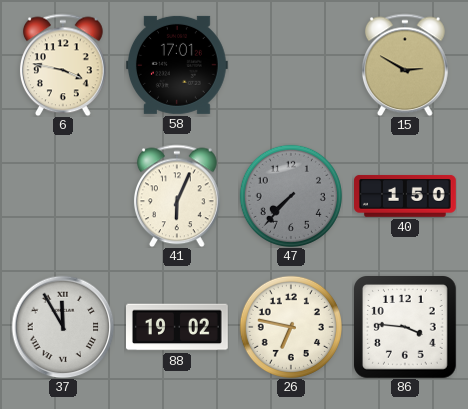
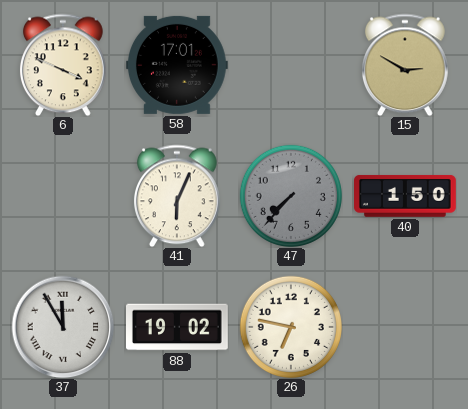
6: 3:47 -> 3:49 (63, 65)
86: 3:46 -> none (405, 327)
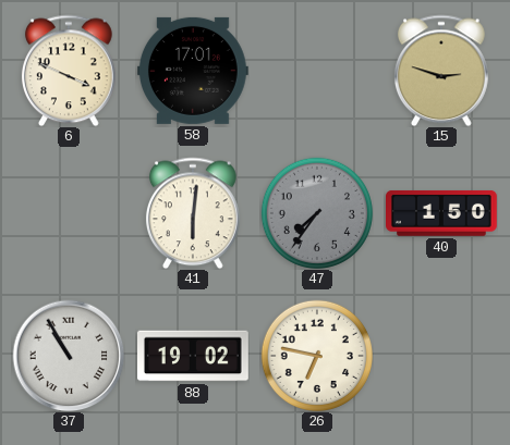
15: 2:50 -> 2:48 (441, 71)
41: 6:04 -> 6:01 (193, 213)
47: 7:37 -> 7:36 (317, 213)
37: 11:55 -> 10:55 (69, 356)
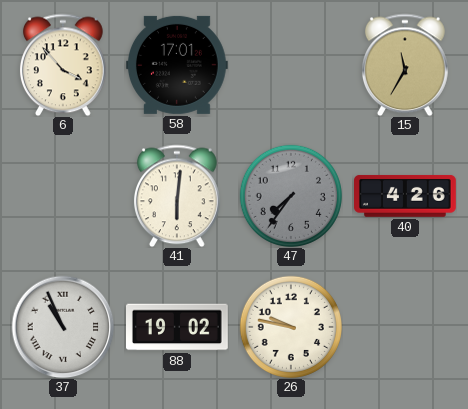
6: 3:49 -> 3:53 (63, 65)
15: 2:48 -> 11:35 (405, 65)
40: 1:50 -> 4:26 (406, 196)
37: 10:55 -> 10:56 (63, 327)
26: 6:47 -> 9:47 (291, 327)
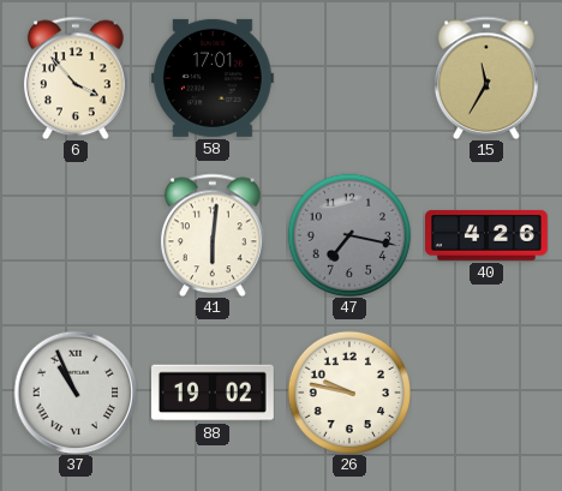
47: 7:36 -> 7:17 (349, 235)
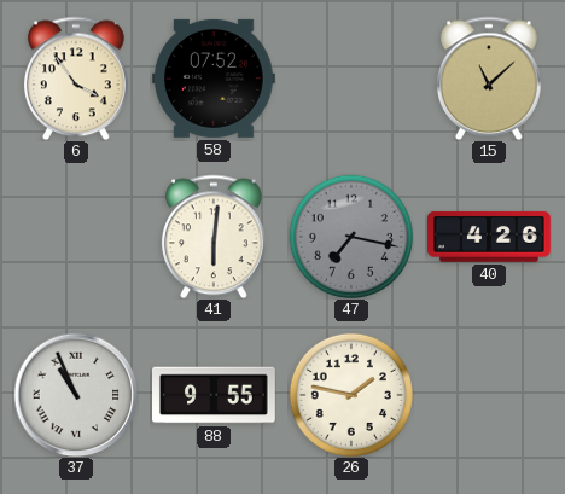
6: 3:53 -> 3:54 (76, 79)
58: 17:01 -> 07:52 (214, 79)
15: 11:35 -> 11:08 (489, 79)
88: 19:02 -> 9:55 (215, 395)
26: 9:47 -> 1:47 (351, 395)
